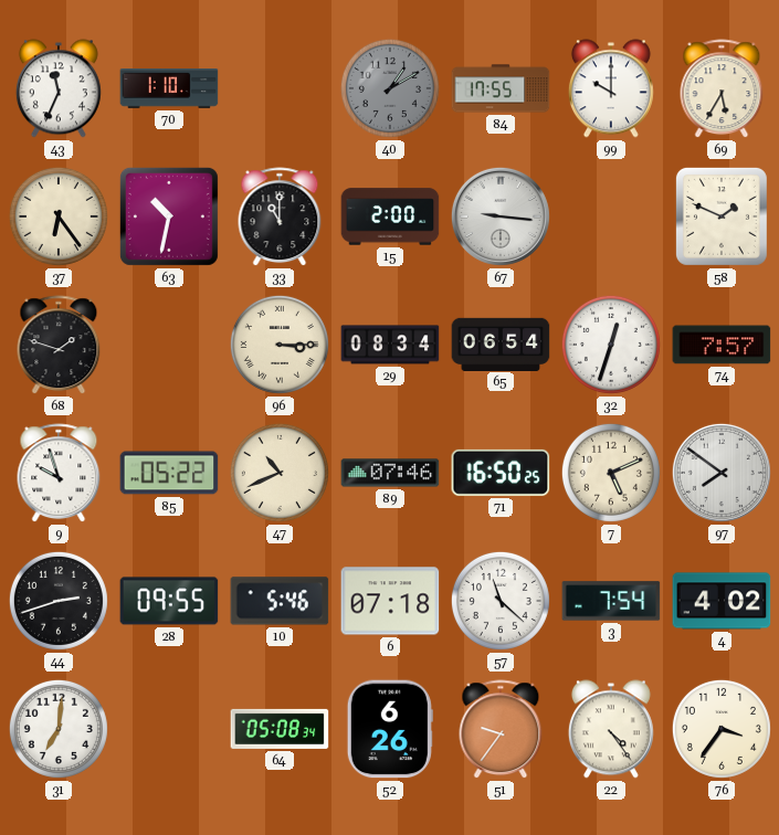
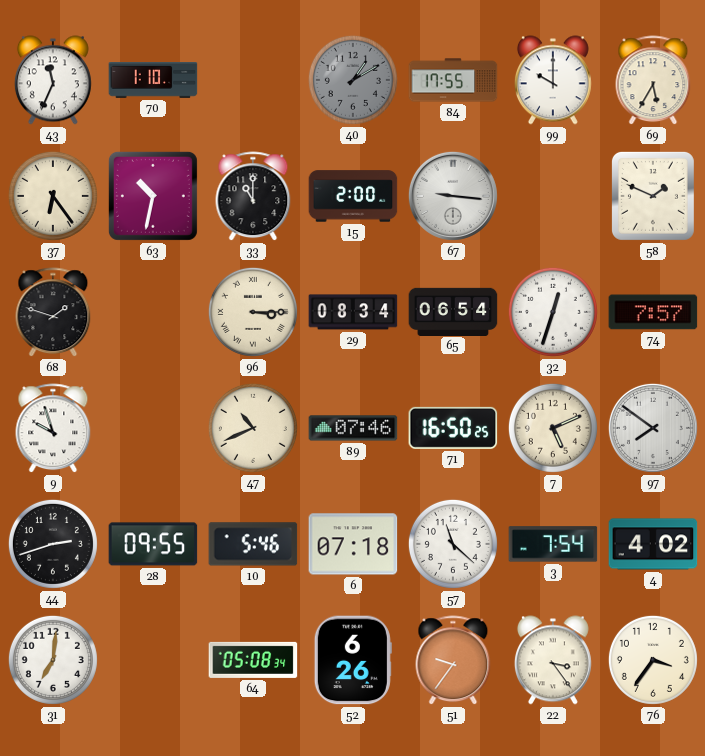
85: 05:22 -> none (169, 473)
22: 4:24 -> 3:24 (553, 660)
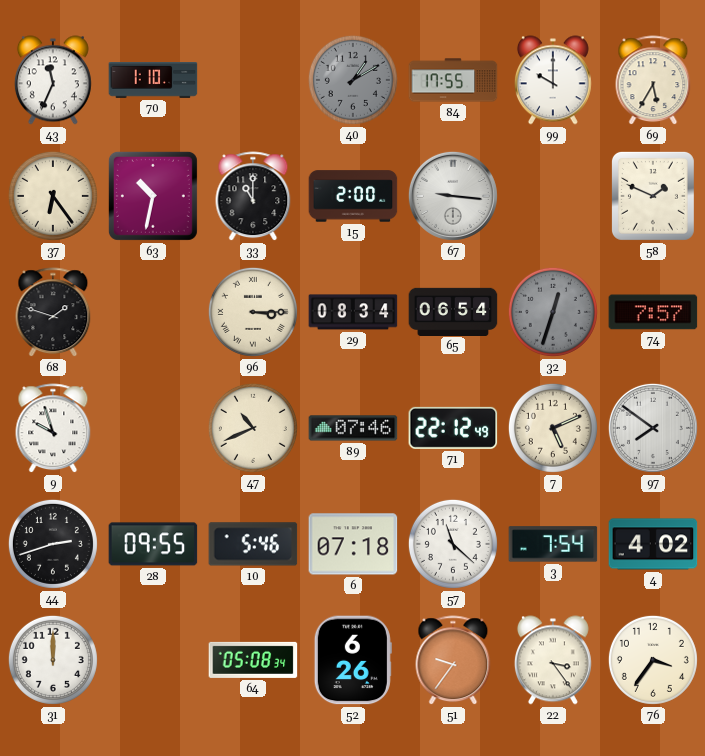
32 dial: white -> grey (553, 312)
71: 16:50 -> 22:12 (453, 428)
31: 7:01 -> 12:00 (53, 660)
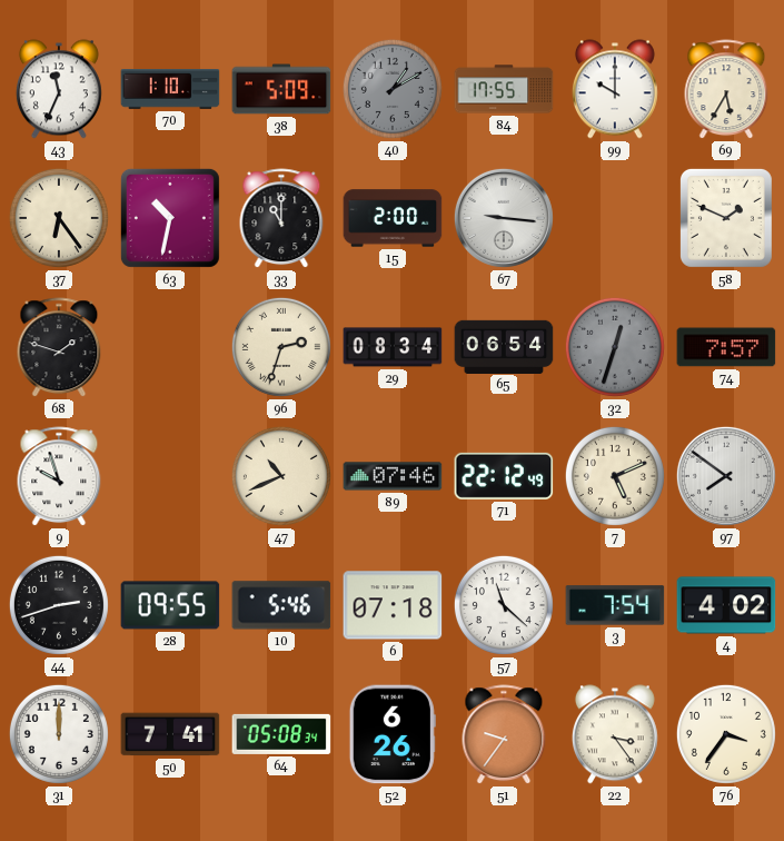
38: none -> 5:09 (281, 89)
96: 3:15 -> 2:33 (281, 347)
50: none -> 7:41 (170, 734)
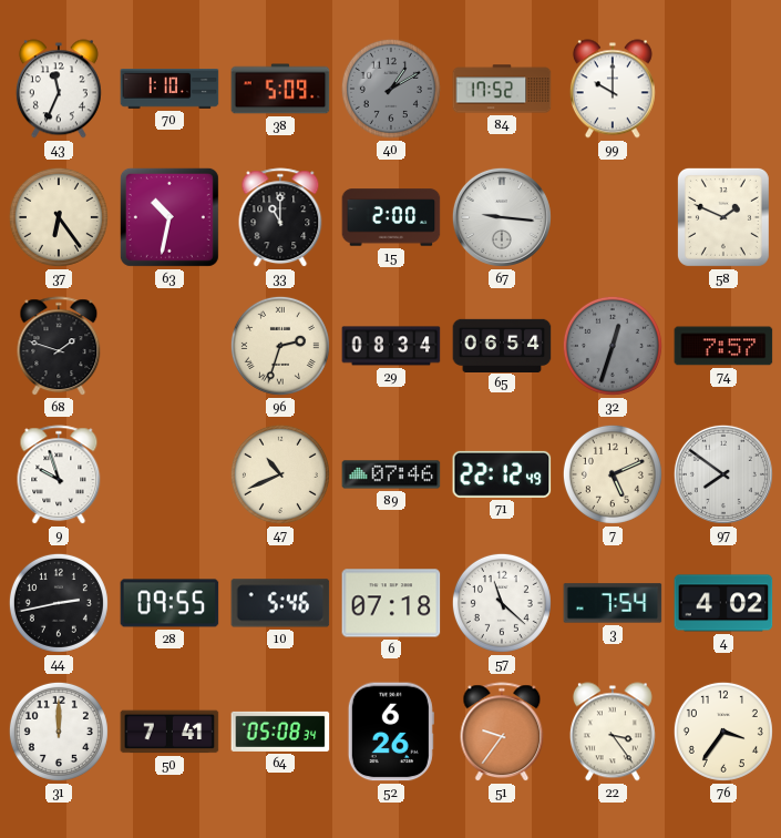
84: 17:55 -> 17:52 (502, 89)
69: 5:35 -> none (726, 90)
44: 2:42 -> 2:43 (59, 603)
